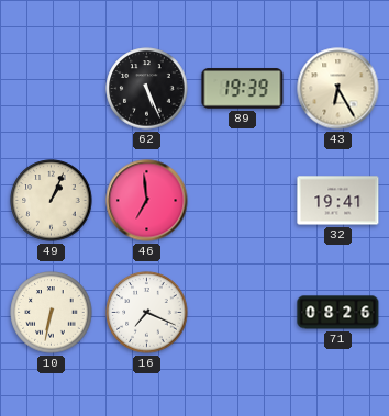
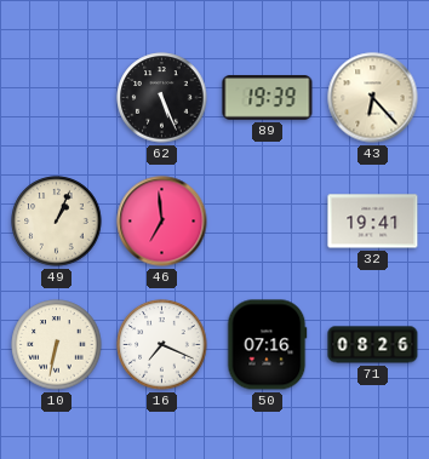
43: 6:25 -> 6:23 (373, 98)
50: none -> 07:16 (268, 345)
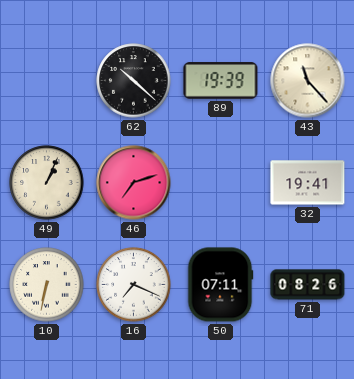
62: 5:26 -> 10:22 (134, 81)
43: 6:23 -> 11:23 (308, 81)
46: 6:59 -> 7:12 (134, 183)
50: 07:16 -> 07:11 (221, 285)
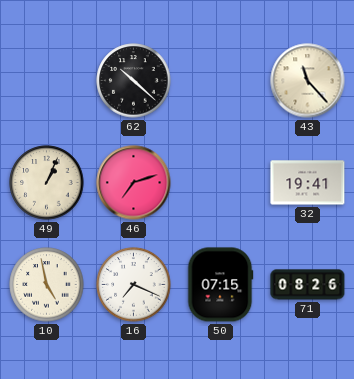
89: 19:39 -> none (221, 81)
10: 6:32 -> 4:58 (47, 285)
50: 07:11 -> 07:15 (221, 285)
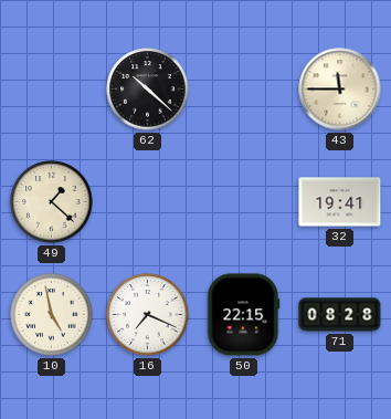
43: 11:23 -> 11:45 (340, 90)
49: 1:04 -> 1:22 (52, 202)
46: 7:12 -> none (134, 183)
50: 07:15 -> 22:15 (244, 315)
71: 08:26 -> 08:28 (340, 315)
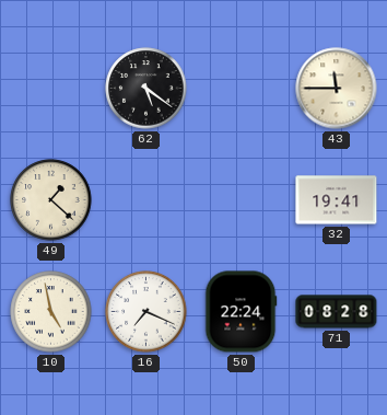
62: 10:22 -> 5:21 (146, 89)
50: 22:15 -> 22:24 (242, 312)
